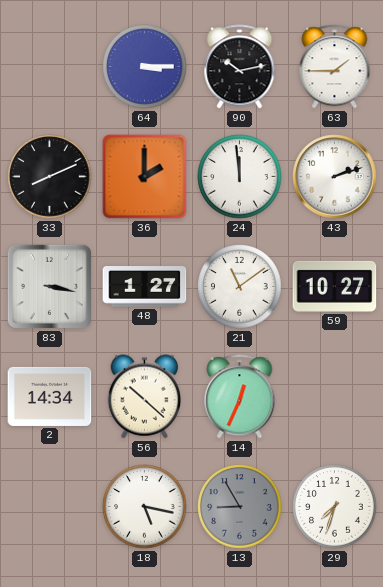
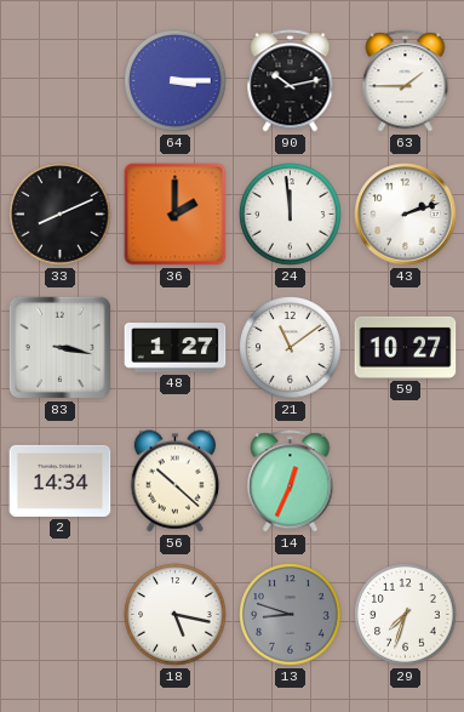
13: 8:55 -> 8:48 (291, 615)
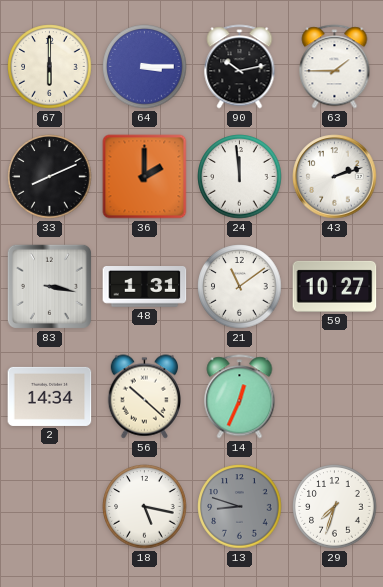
67: none -> 6:00 (50, 67)
48: 1:27 -> 1:31 (145, 287)
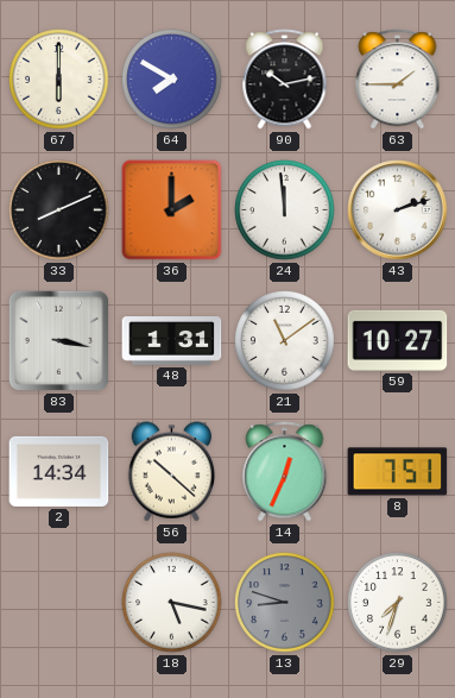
64: 3:15 -> 7:50 (172, 80)
8: none -> 7:51 (398, 472)
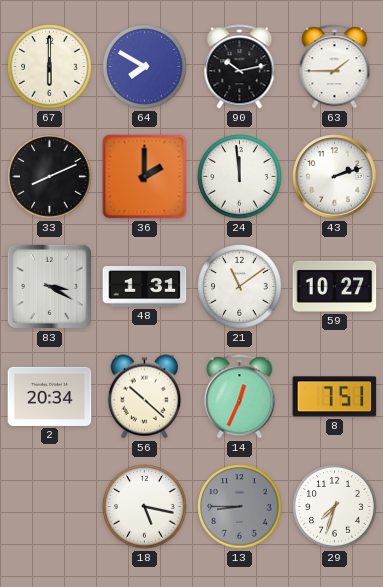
83: 3:17 -> 3:20 (49, 286)
2: 14:34 -> 20:34 (50, 396)
13: 8:48 -> 8:45 (240, 507)
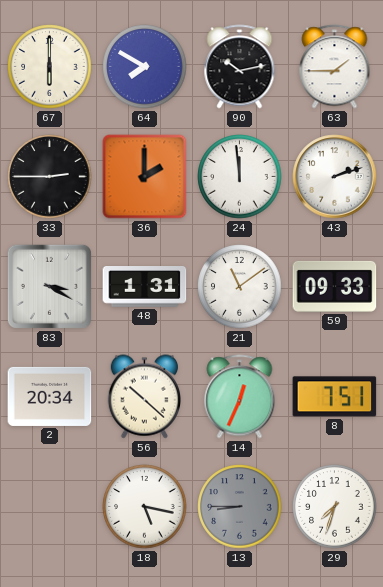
33: 8:11 -> 2:45 (50, 177)
59: 10:27 -> 09:33 (335, 286)
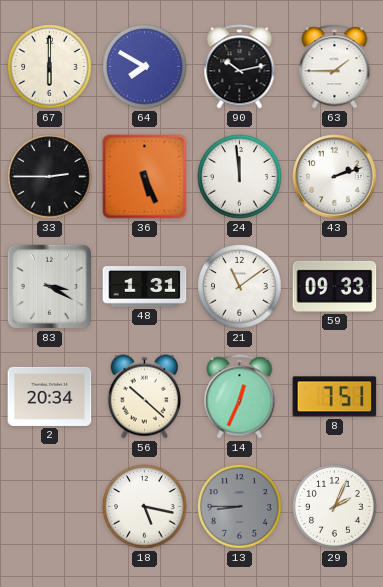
36: 2:00 -> 5:26 (145, 177)
29: 7:33 -> 2:04 (335, 507)
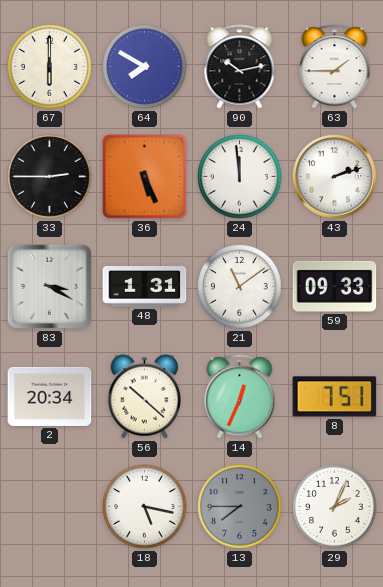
13: 8:45 -> 7:45 (240, 507)
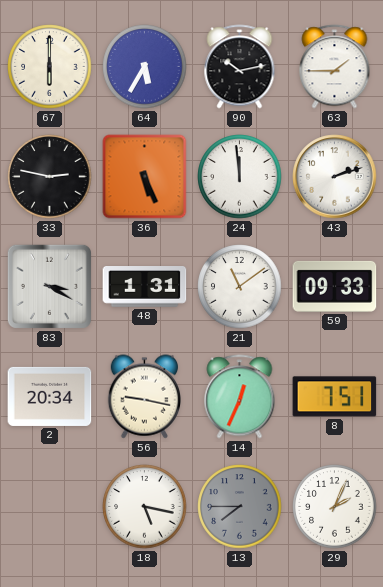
64: 7:50 -> 5:35 (145, 67)
33: 2:45 -> 2:47 (50, 177)
56: 10:22 -> 9:17 (144, 397)
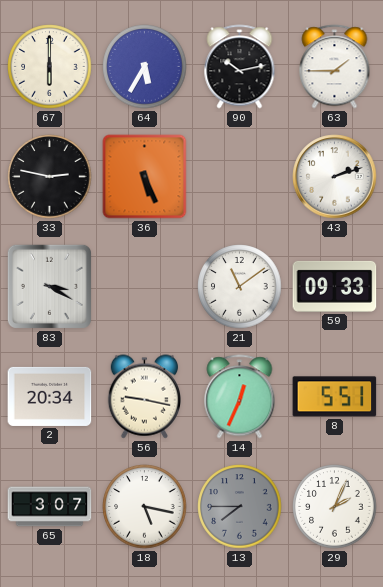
24: 11:59 -> none (240, 177)
48: 1:31 -> none (145, 287)
8: 7:51 -> 5:51 (335, 397)
65: none -> 3:07 (50, 507)
